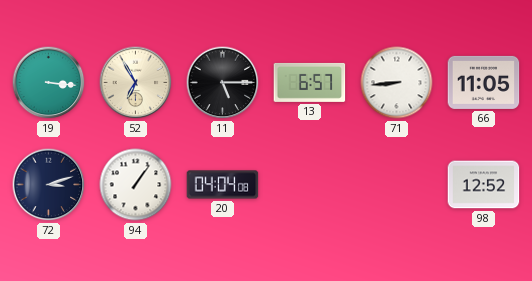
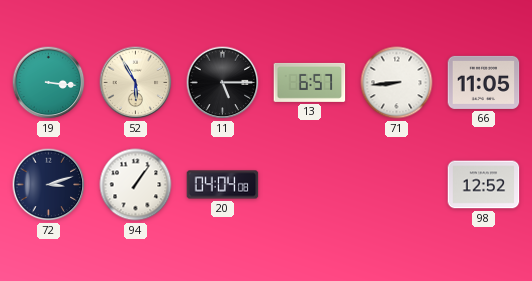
52: 6:55 -> 5:55 (136, 83)
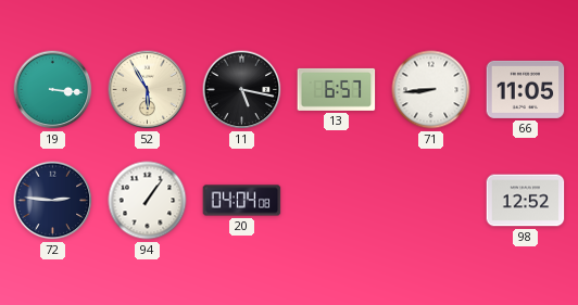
11: 5:15 -> 5:17 (242, 90)
72: 3:12 -> 2:46 (53, 201)
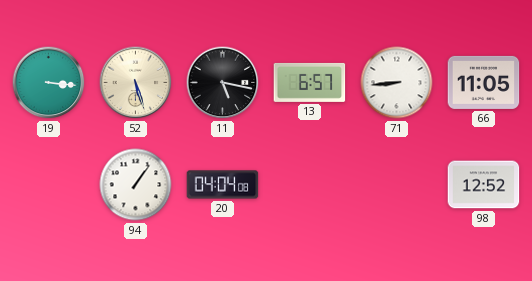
52: 5:55 -> 5:27 (136, 83)
72: 2:46 -> none (53, 201)
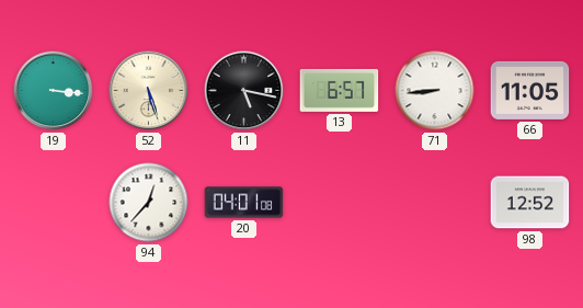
94: 1:06 -> 12:37 (149, 203)
20: 04:04 -> 04:01 (244, 203)
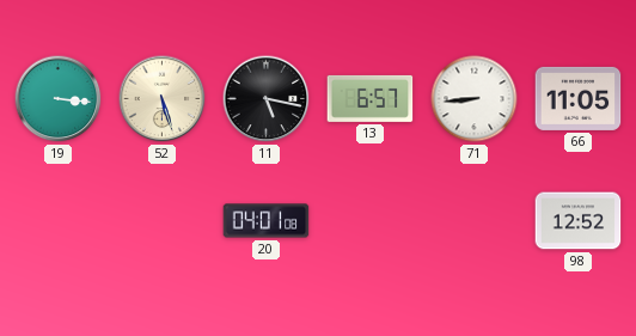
94: 12:37 -> none (149, 203)
